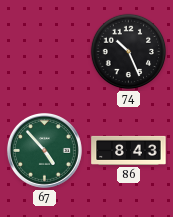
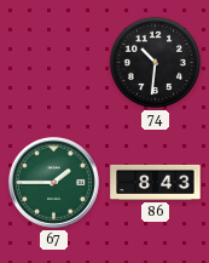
74: 10:26 -> 10:31 (156, 63)
67: 4:53 -> 1:45 (53, 182)
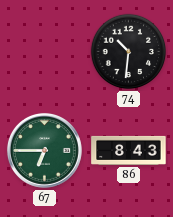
67: 1:45 -> 6:45 (44, 150)
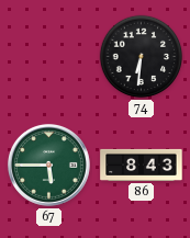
74: 10:31 -> 6:31 (142, 57)
67: 6:45 -> 5:45 (48, 165)
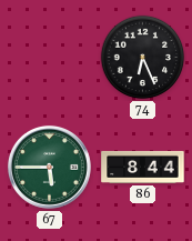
74: 6:31 -> 6:26 (143, 58)
86: 8:43 -> 8:44 (143, 167)
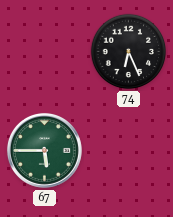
86: 8:44 -> none (143, 167)
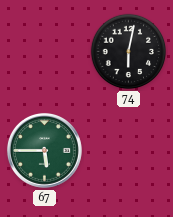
74: 6:26 -> 6:02 (129, 52)
